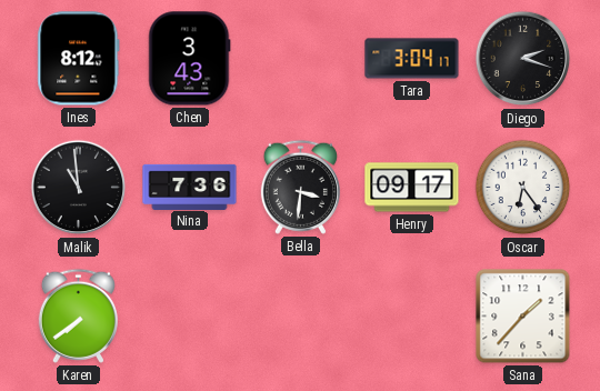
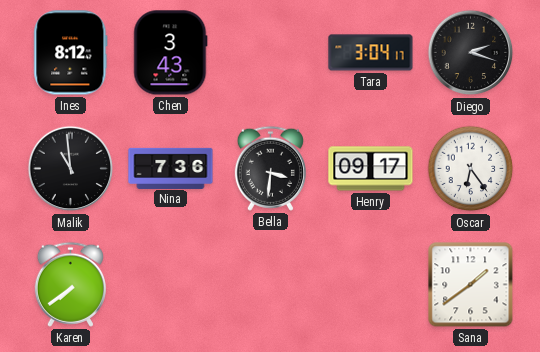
Sana: 1:37 -> 1:39 (471, 285)
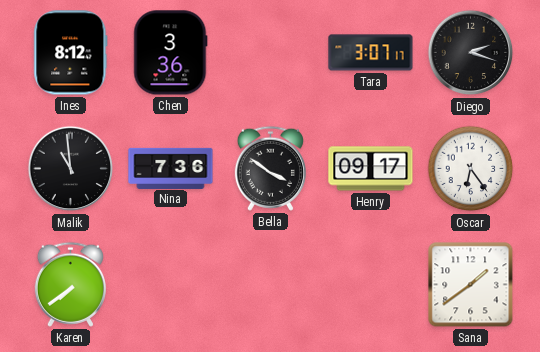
Chen: 3:43 -> 3:36 (171, 53)
Tara: 3:04 -> 3:07 (371, 53)
Bella: 3:31 -> 3:51 (270, 168)
